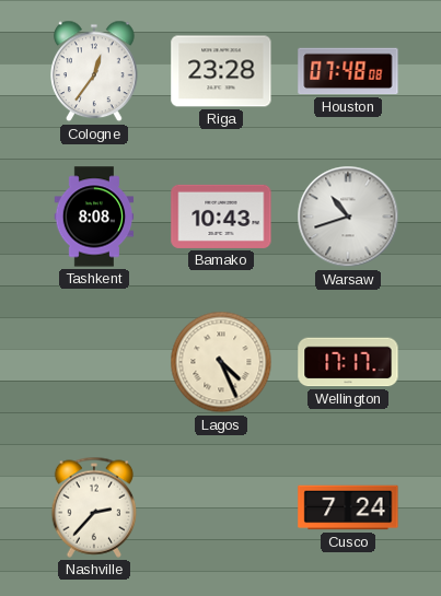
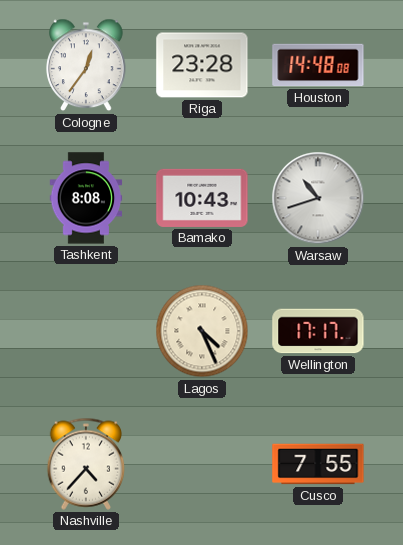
Houston: 07:48 -> 14:48 (318, 65)
Nashville: 2:37 -> 4:37 (86, 464)
Cusco: 7:24 -> 7:55 (318, 464)
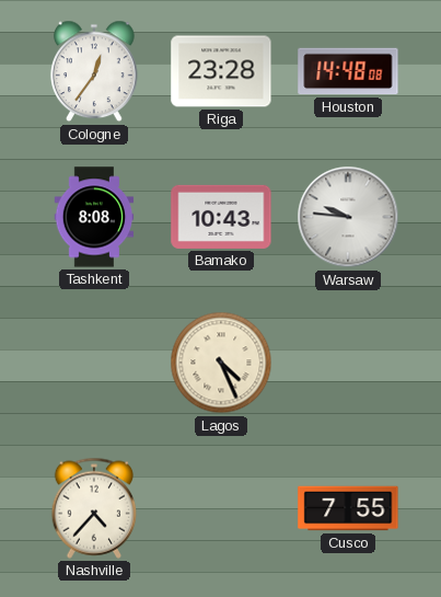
Warsaw: 10:42 -> 9:46 (348, 217)
Wellington: 17:17 -> none (318, 331)
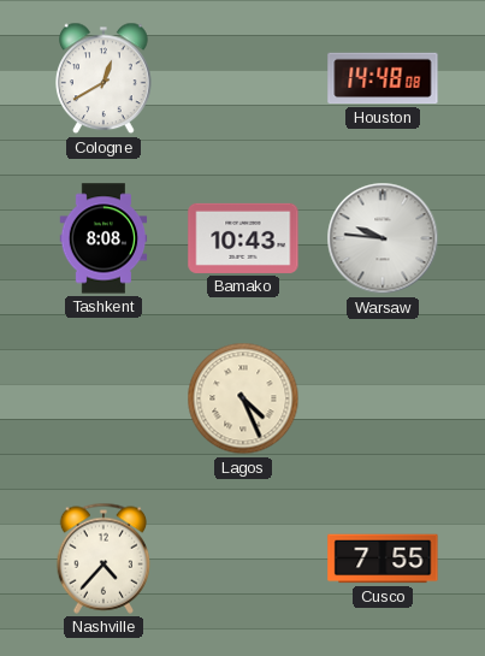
Cologne: 12:36 -> 12:40 (105, 78)
Riga: 23:28 -> none (221, 71)
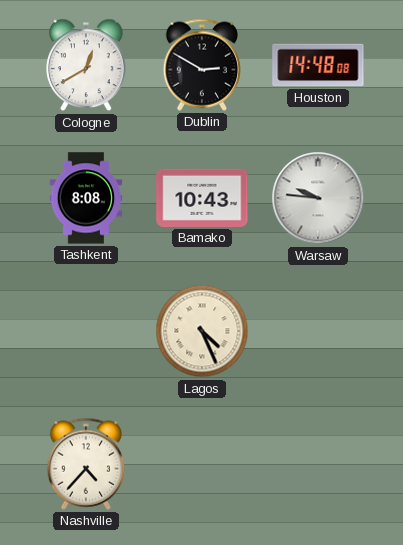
Dublin: none -> 2:50 (202, 65)
Cusco: 7:55 -> none (383, 559)
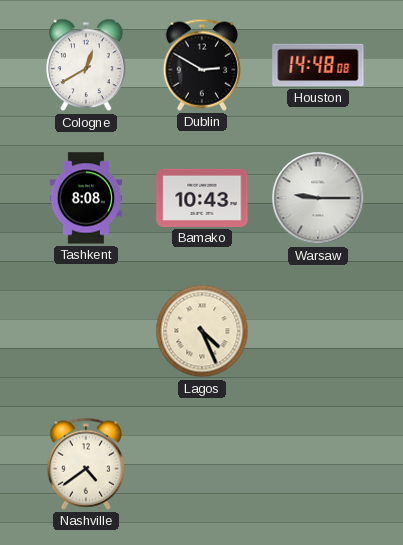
Warsaw: 9:46 -> 9:15 (318, 198)
Nashville: 4:37 -> 4:39 (86, 464)
